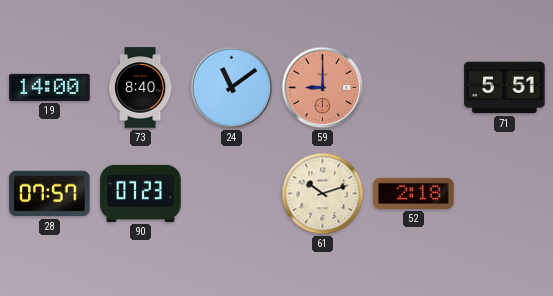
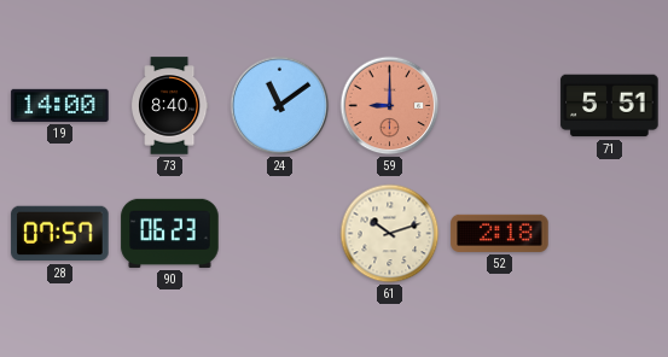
90: 07:23 -> 06:23 (170, 233)
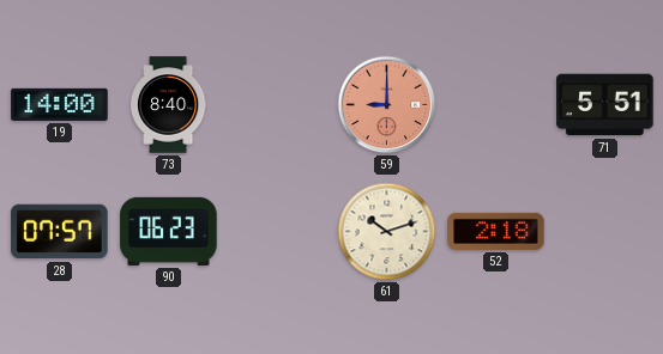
24: 11:09 -> none (280, 106)
